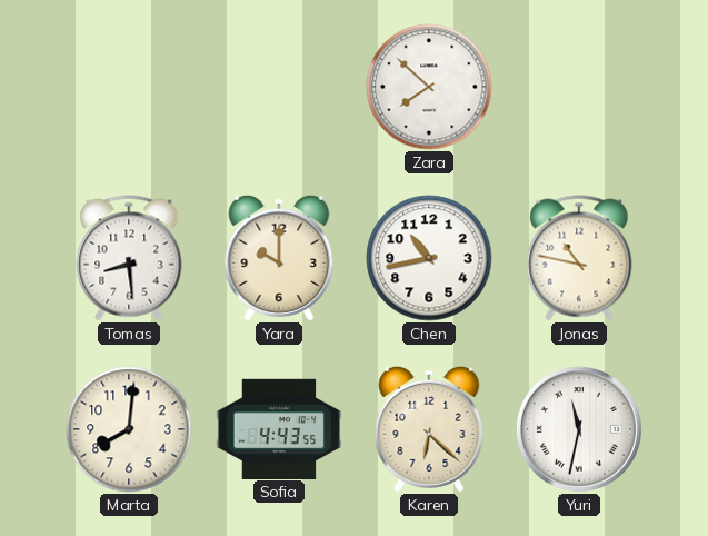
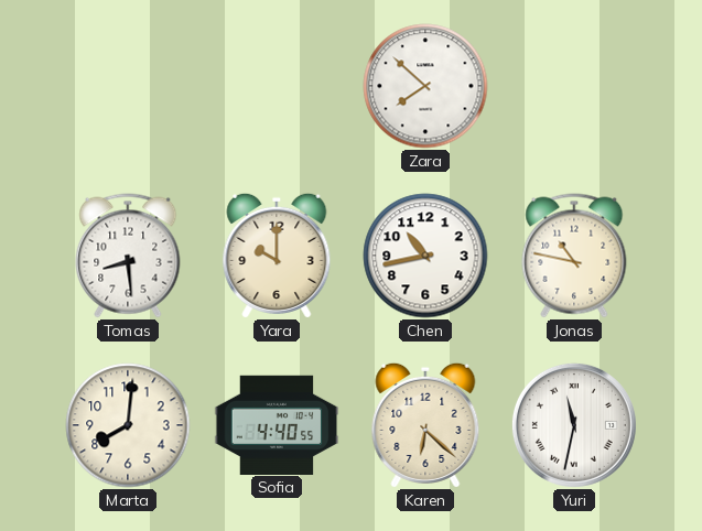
Sofia: 4:43 -> 4:40 (277, 424)
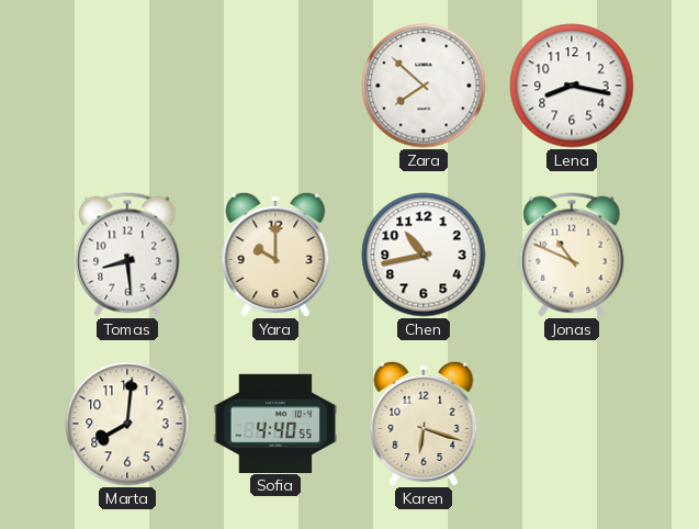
Lena: none -> 8:17 (572, 86)
Jonas: 10:47 -> 10:49 (572, 255)
Karen: 6:22 -> 6:18 (424, 424)
Yuri: 11:32 -> none (574, 425)
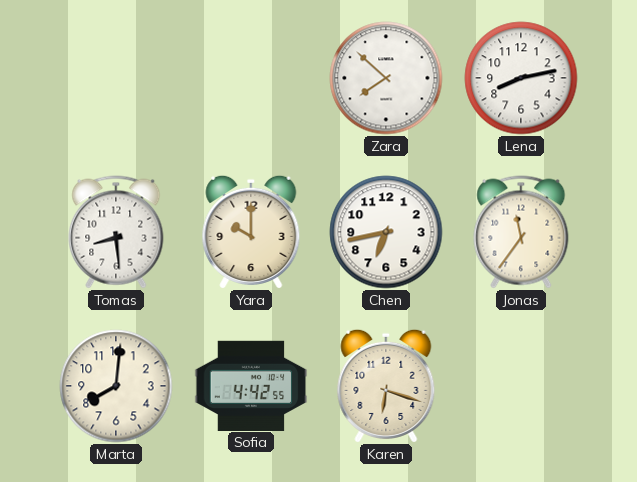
Lena: 8:17 -> 8:13 (521, 78)
Chen: 10:43 -> 6:43 (386, 232)
Jonas: 10:49 -> 11:36 (521, 232)
Sofia: 4:40 -> 4:42 (251, 385)
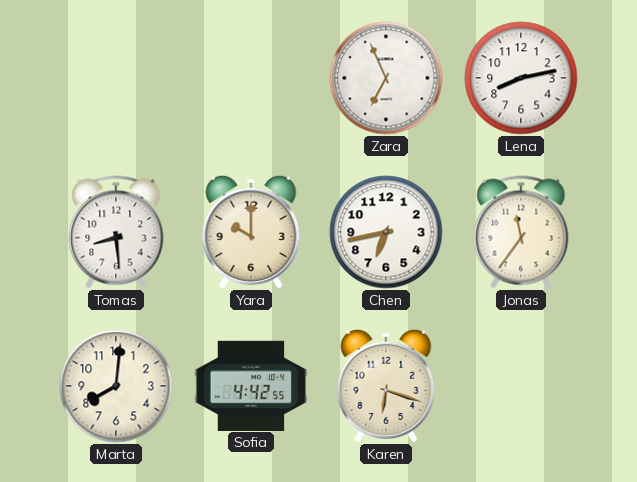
Zara: 7:52 -> 6:56 (386, 78)
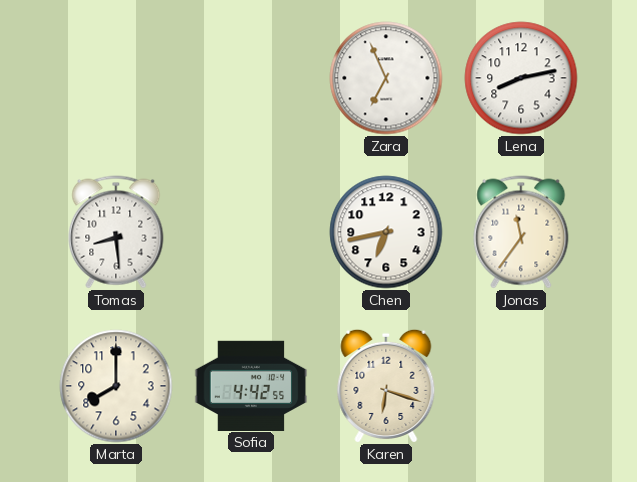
Yara: 10:00 -> none (251, 232)
Marta: 8:01 -> 8:00 (116, 386)
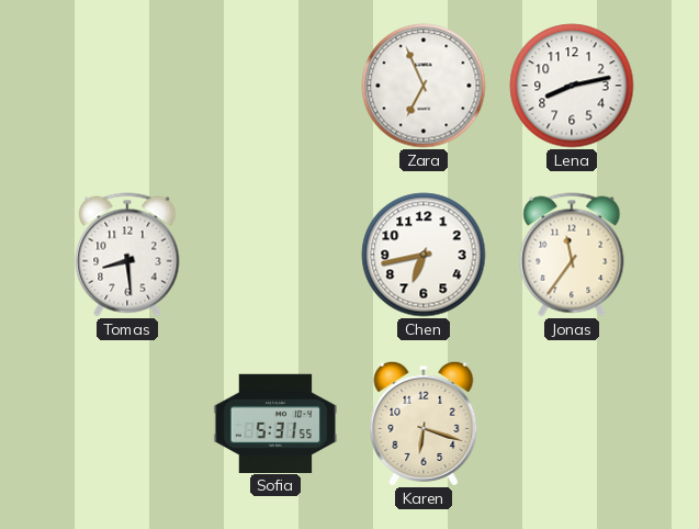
Marta: 8:00 -> none (116, 386)
Sofia: 4:42 -> 5:31 (275, 423)
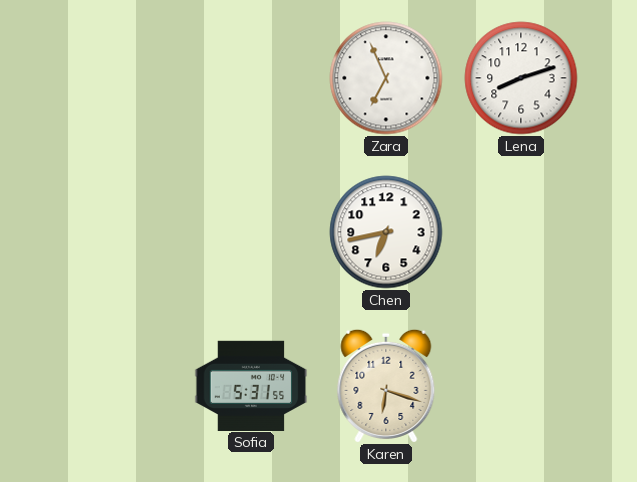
Lena: 8:13 -> 8:12 (521, 78)
Tomas: 8:29 -> none (127, 255)
Jonas: 11:36 -> none (572, 255)
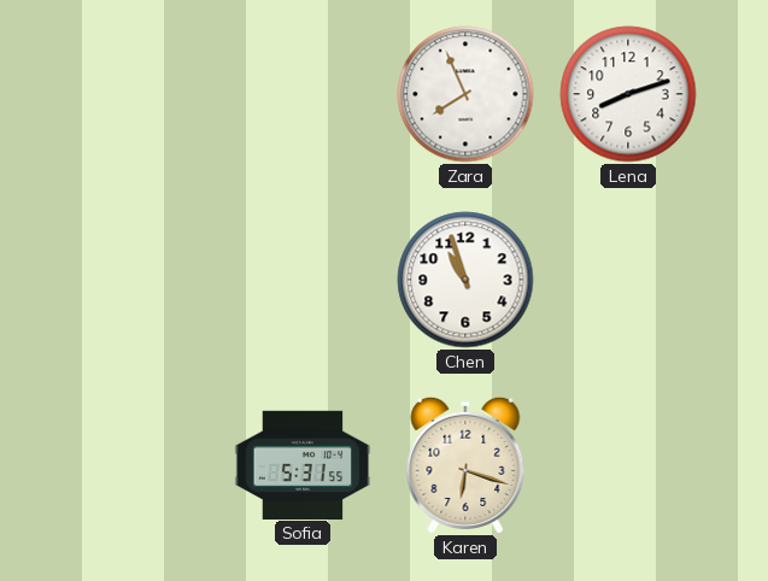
Zara: 6:56 -> 7:56 (465, 94)
Chen: 6:43 -> 10:57 (465, 280)
